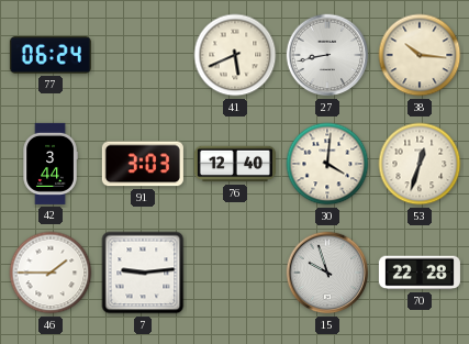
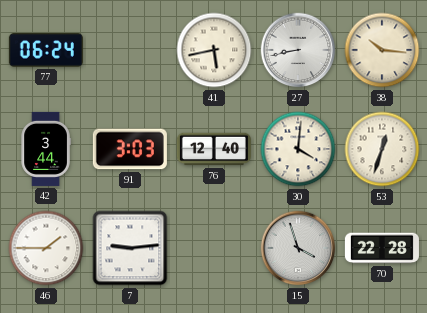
41: 5:41 -> 5:43 (214, 50)
15: 9:57 -> 3:57 (298, 248)
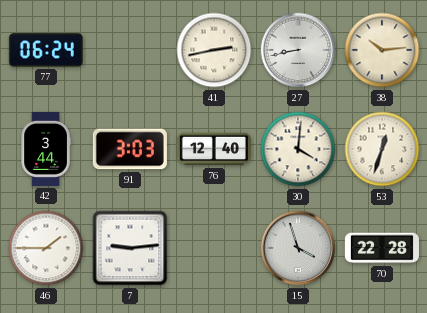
41: 5:43 -> 2:43 (214, 50)
38: 10:16 -> 10:14 (382, 50)
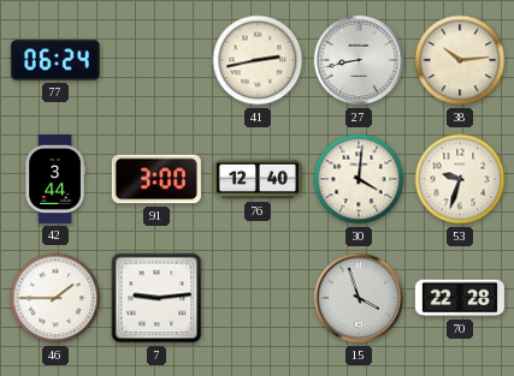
91: 3:03 -> 3:00 (156, 179)
53: 12:33 -> 9:33 (460, 179)
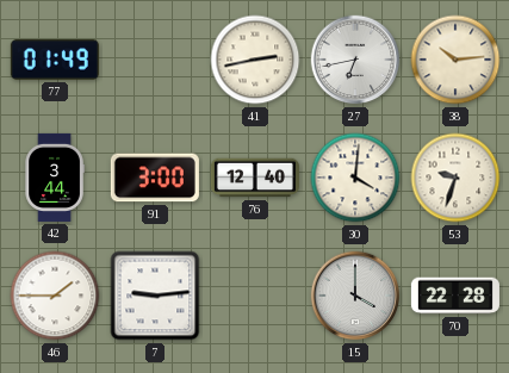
77: 06:24 -> 01:49 (55, 60)
27: 8:43 -> 6:43 (355, 60)
15: 3:57 -> 4:00 (355, 296)
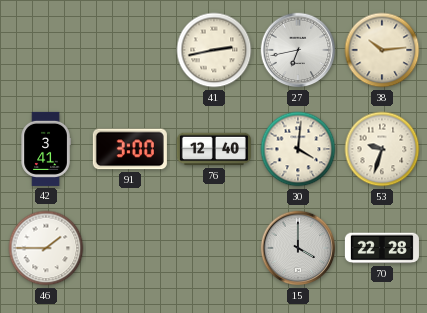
77: 01:49 -> none (55, 60)
42: 3:44 -> 3:41 (46, 149)
7: 9:14 -> none (155, 296)
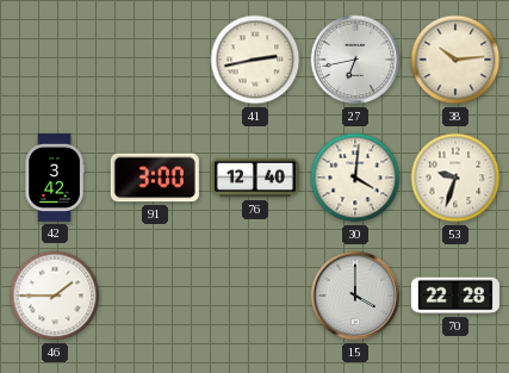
42: 3:41 -> 3:42 (55, 178)
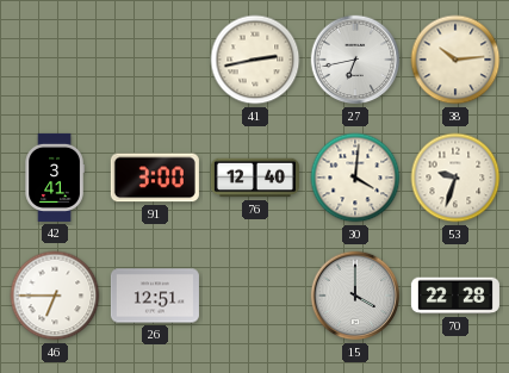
42: 3:42 -> 3:41 (55, 178)
46: 1:45 -> 6:45 (55, 296)
26: none -> 12:51 (155, 296)
